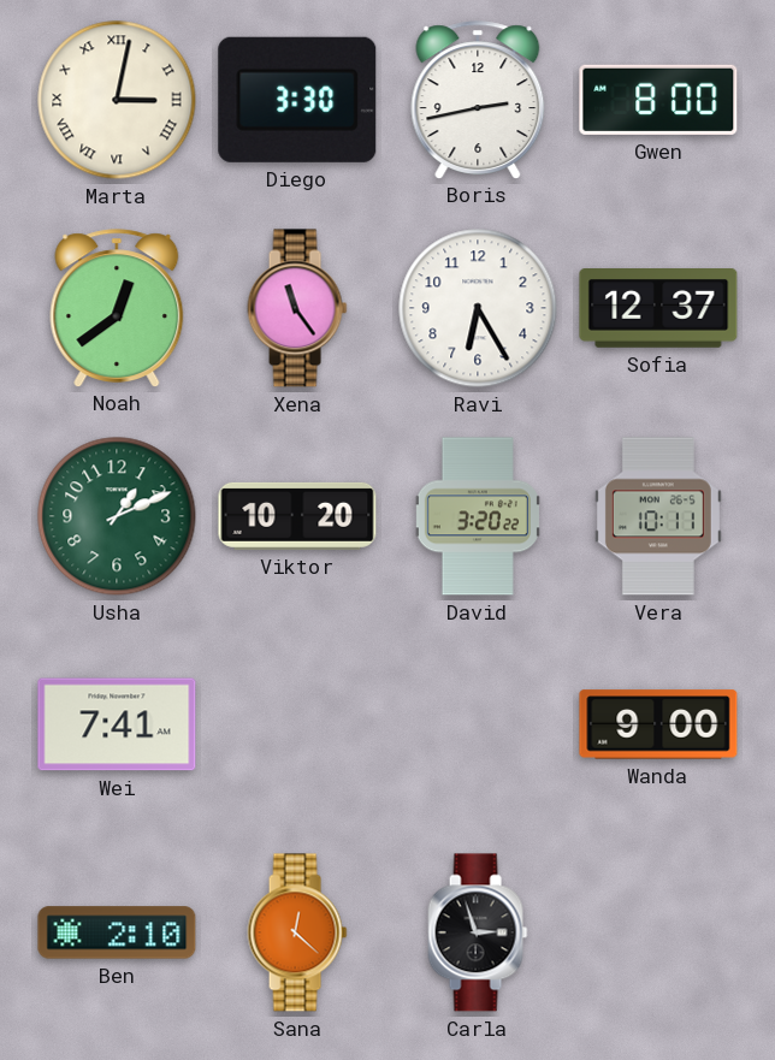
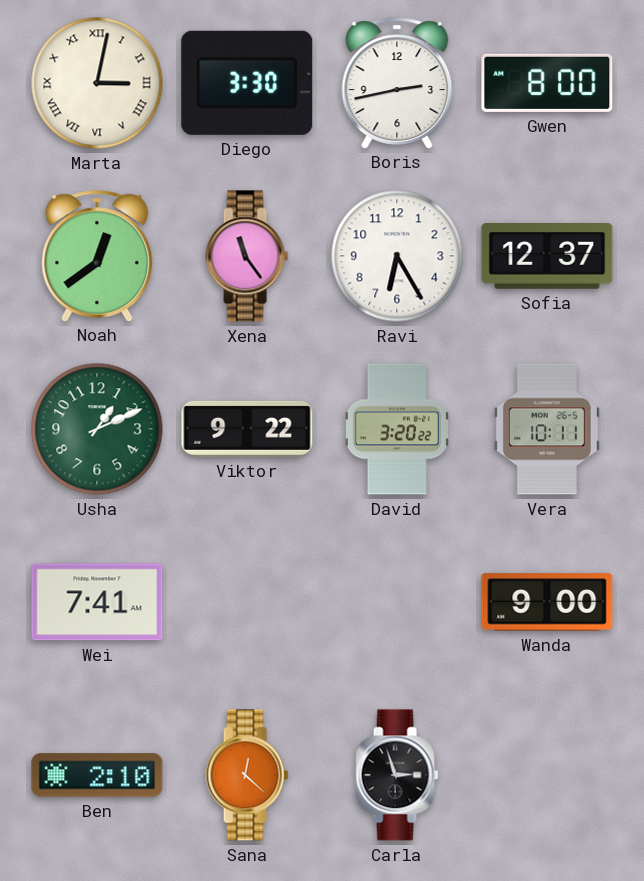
Viktor: 10:20 -> 9:22 (247, 429)
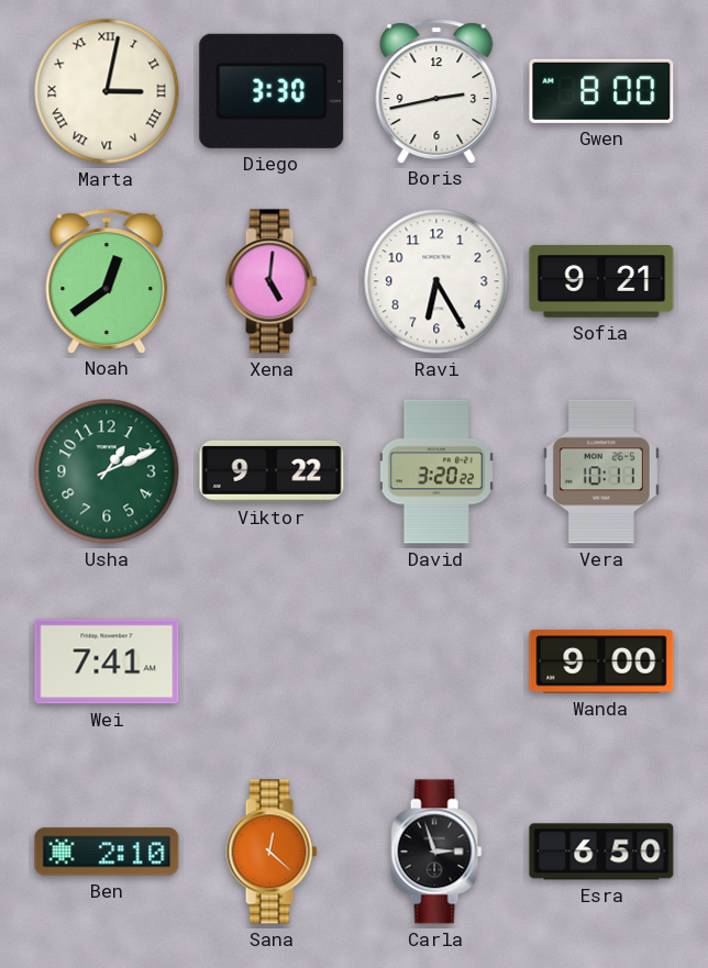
Xena: 11:24 -> 5:01 (272, 281)
Sofia: 12:37 -> 9:21 (601, 282)
Esra: none -> 6:50 (601, 852)
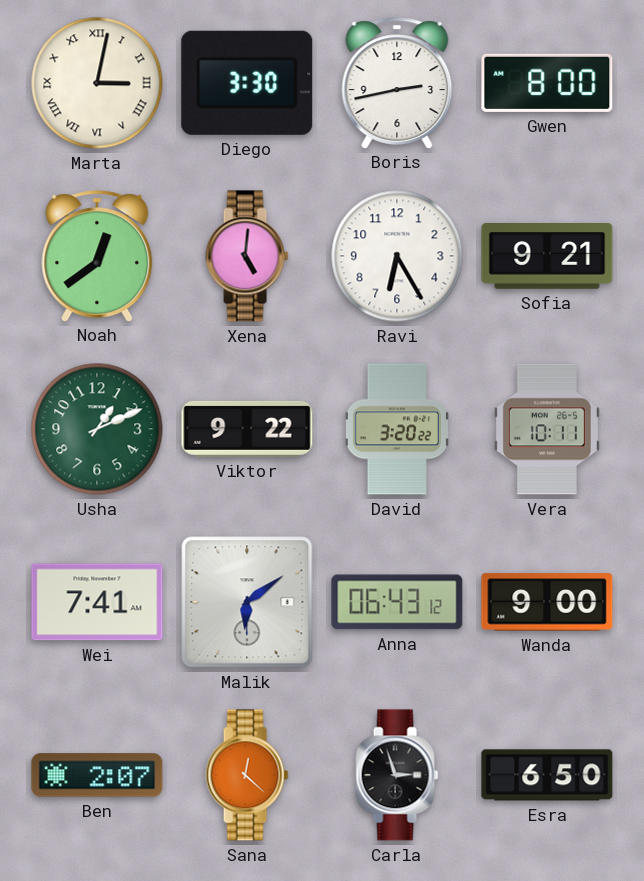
Malik: none -> 6:09 (247, 602)
Anna: none -> 06:43 (397, 602)
Ben: 2:10 -> 2:07 (97, 775)
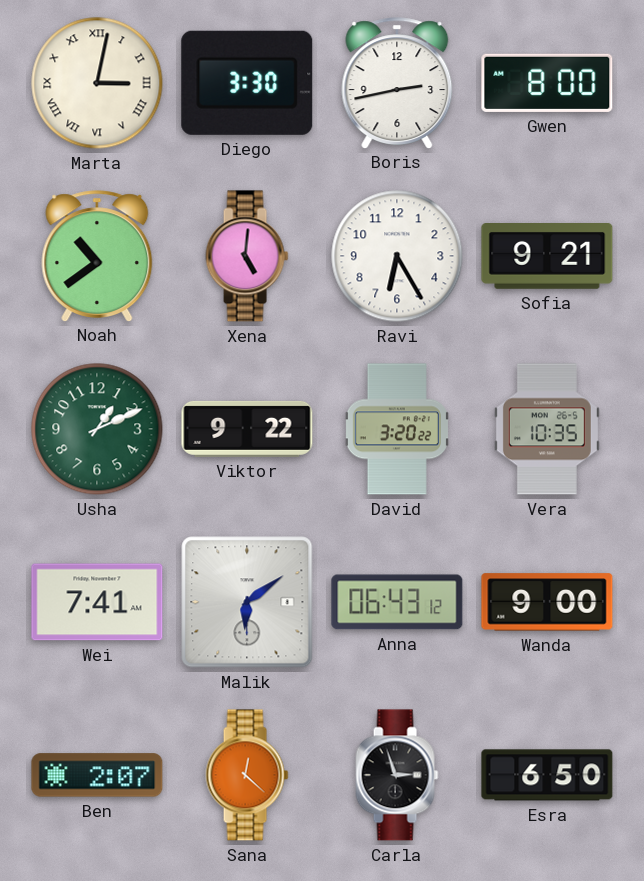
Noah: 12:39 -> 10:39 (97, 256)
Vera: 10:11 -> 10:35 (547, 429)
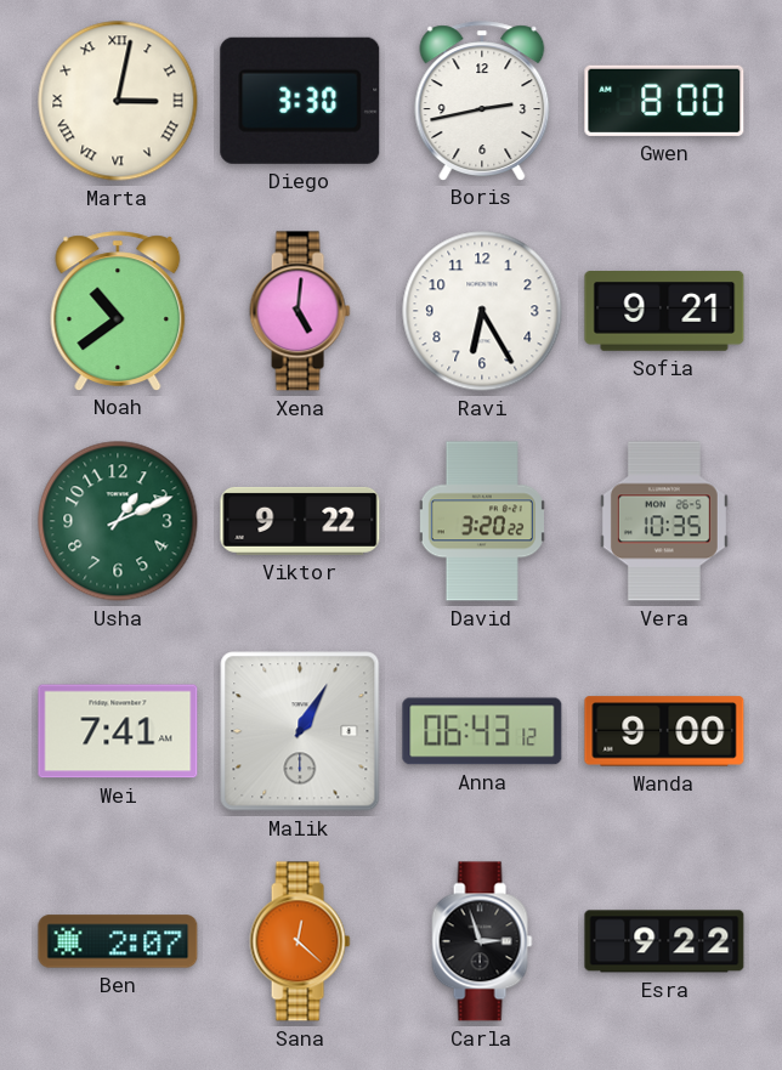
Malik: 6:09 -> 1:05 (300, 731)
Esra: 6:50 -> 9:22 (664, 941)
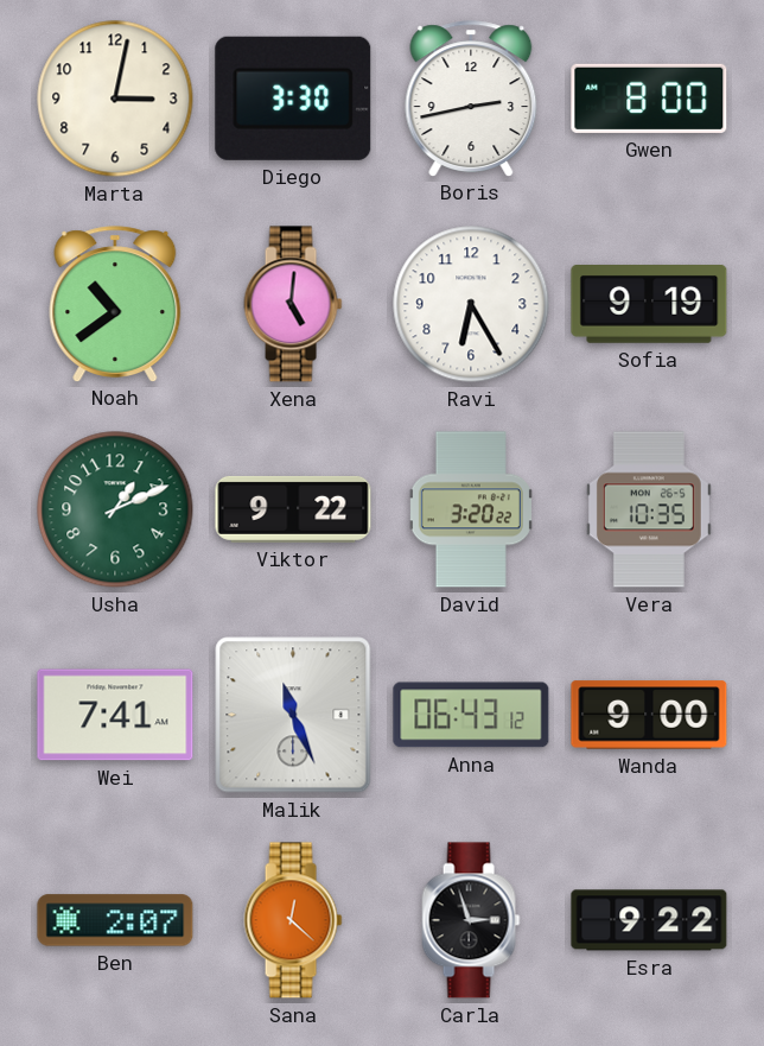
Marta numerals: Roman -> Arabic (115, 99)
Sofia: 9:21 -> 9:19 (649, 305)
Malik: 1:05 -> 11:26 (293, 715)
